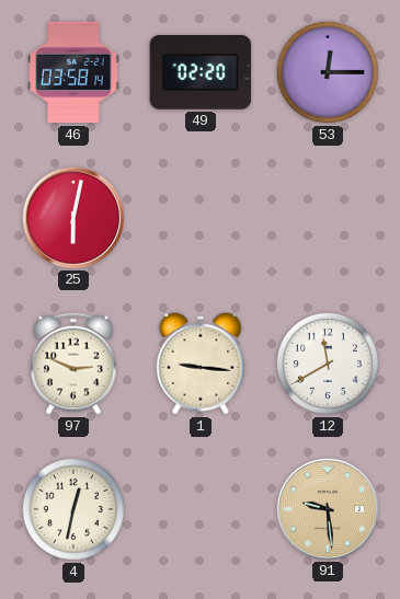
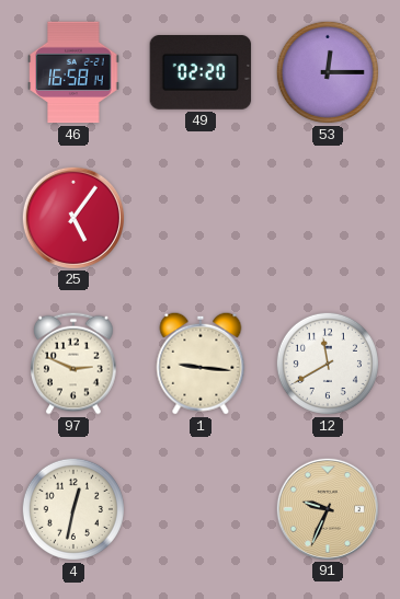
46: 03:58 -> 16:58 (73, 72)
25: 6:02 -> 5:06 (72, 217)
91: 9:29 -> 9:34 (327, 508)
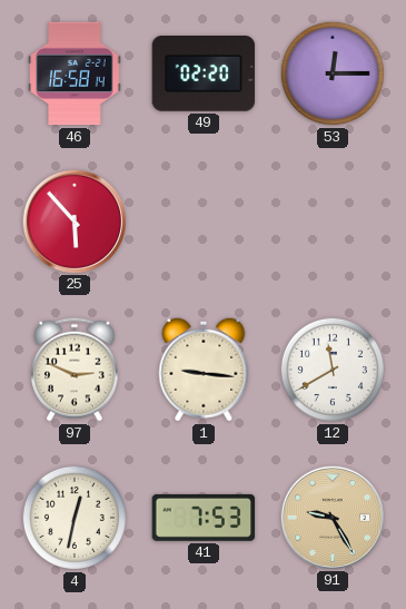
25: 5:06 -> 5:53 (73, 220)
41: none -> 7:53 (204, 518)
91: 9:34 -> 9:25 (331, 517)
